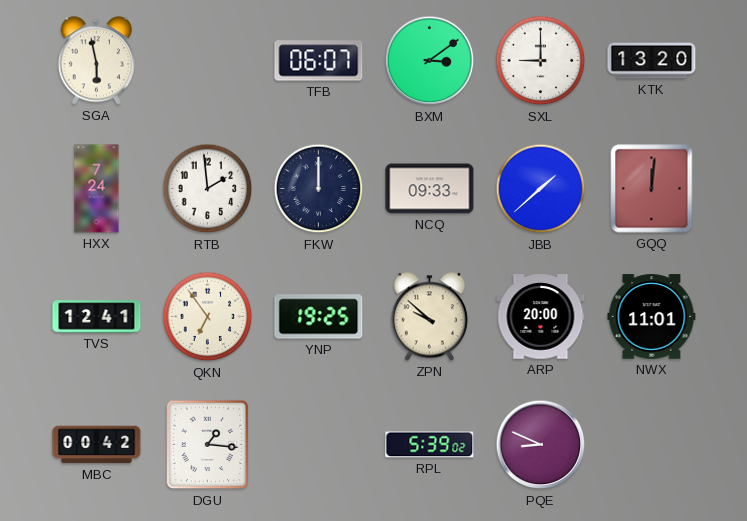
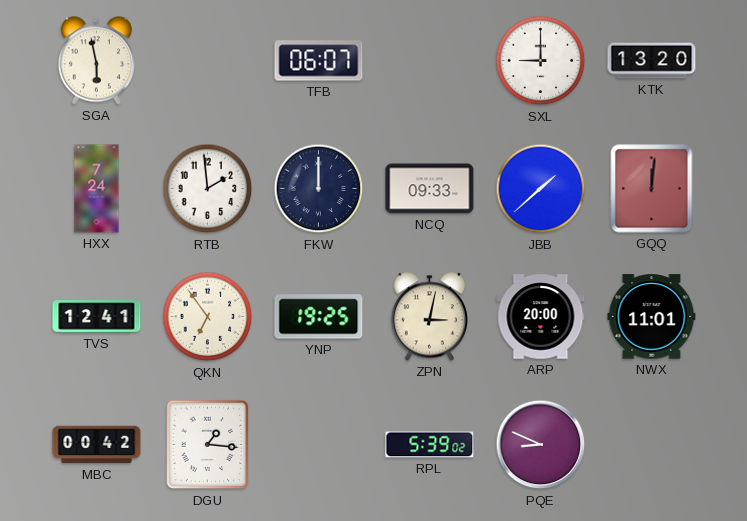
BXM: 3:09 -> none (430, 61)
ZPN: 9:52 -> 3:02 (429, 317)
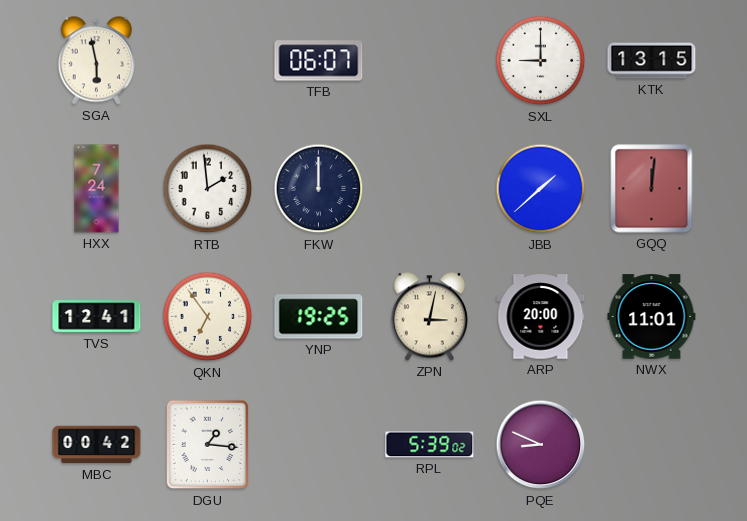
KTK: 13:20 -> 13:15 (652, 61)
NCQ: 09:33 -> none (430, 189)
